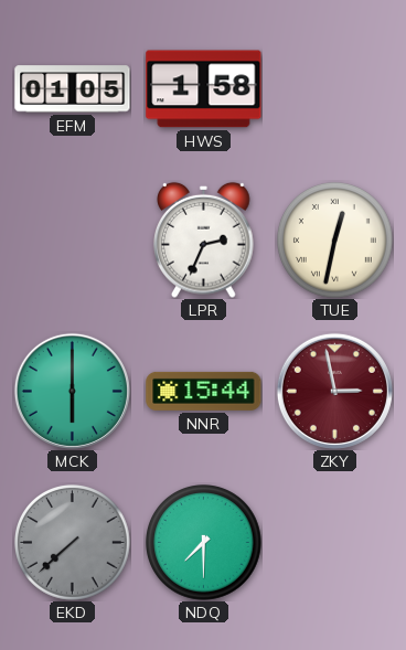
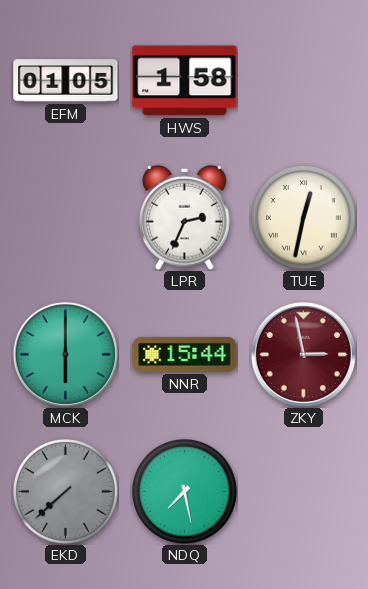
NDQ: 7:30 -> 7:28 (185, 492)
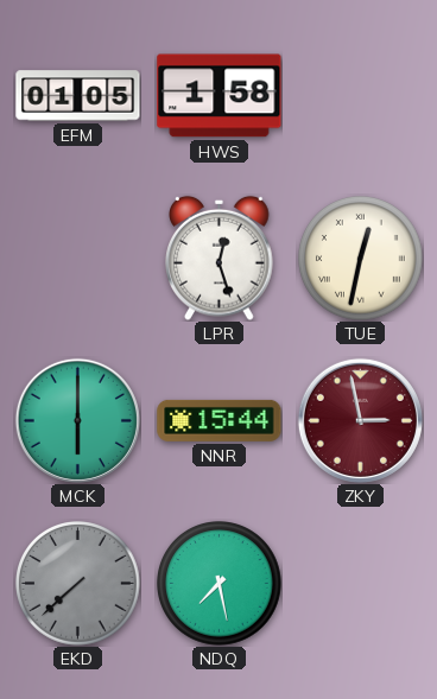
LPR: 2:34 -> 12:27 (220, 258)
